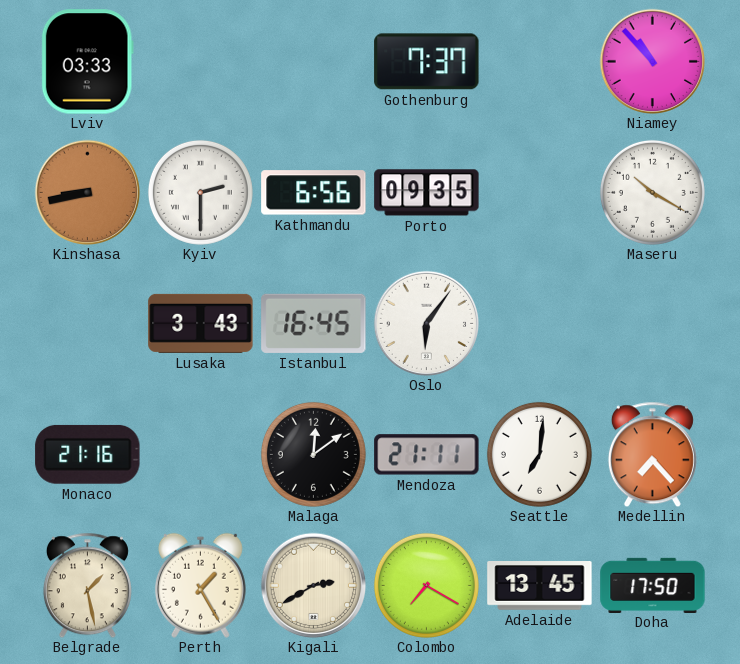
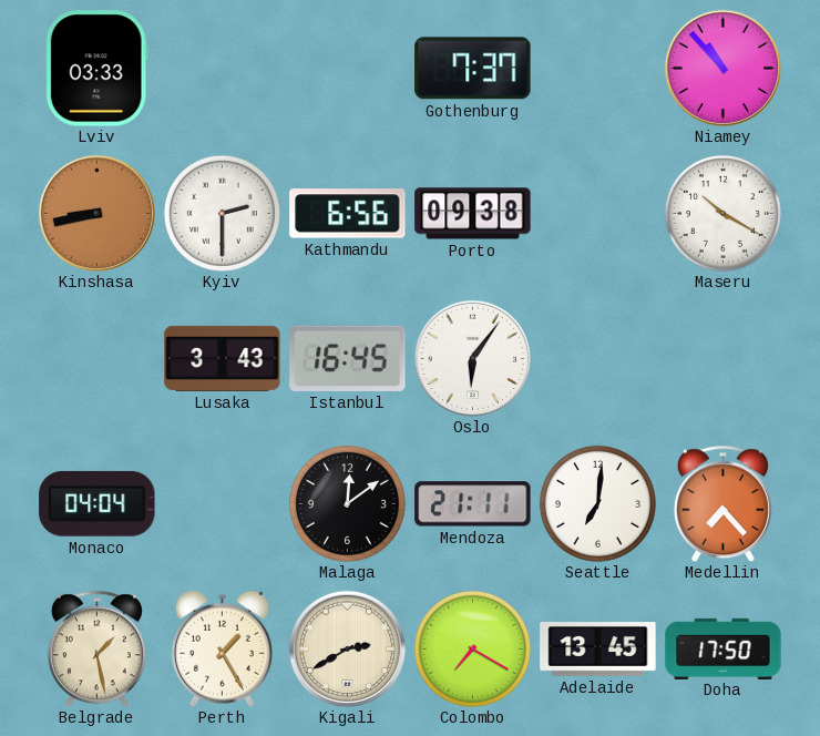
Porto: 09:35 -> 09:38 (473, 214)
Monaco: 21:16 -> 04:04 (98, 503)
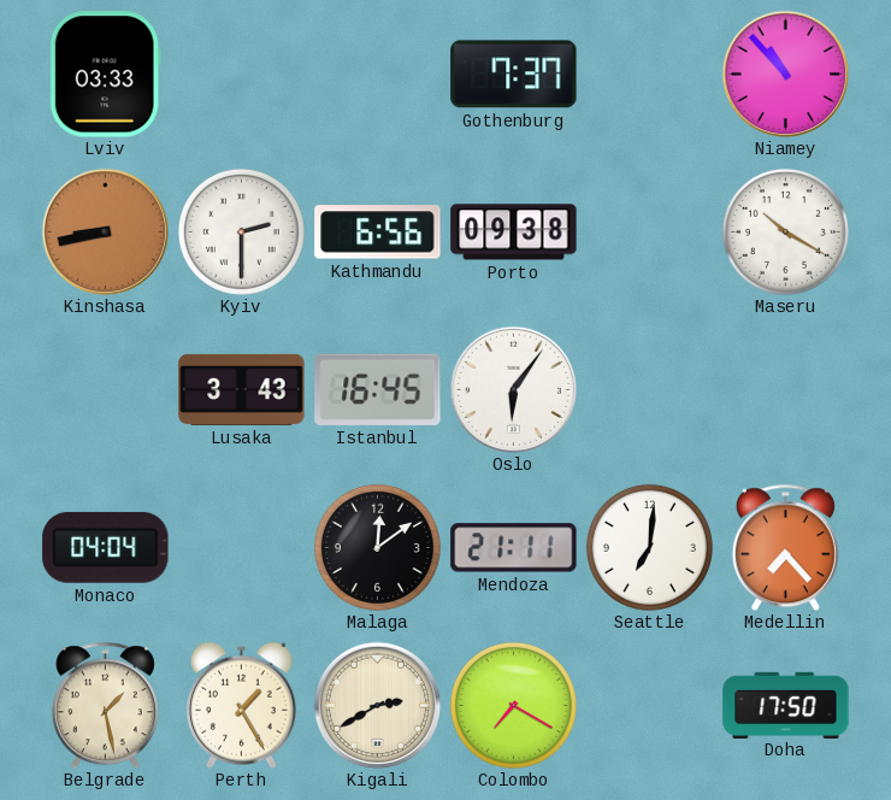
Adelaide: 13:45 -> none (598, 650)
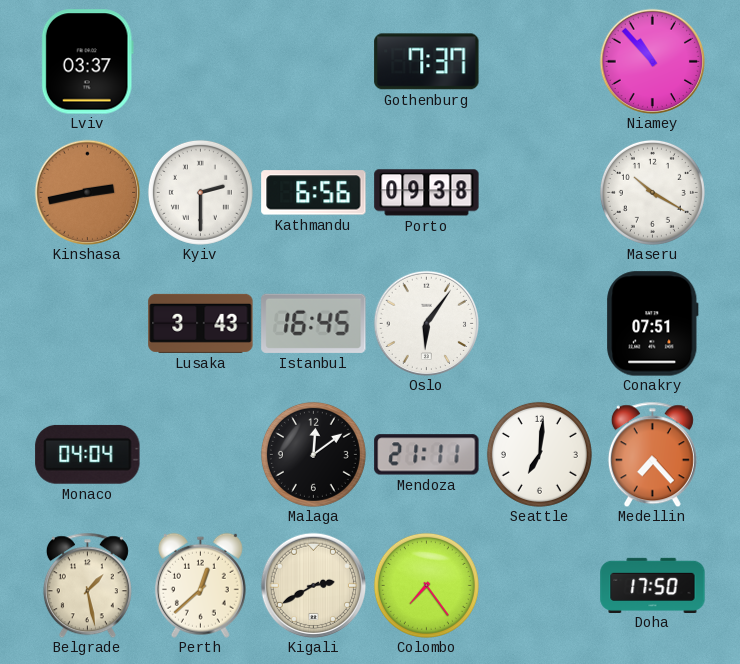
Lviv: 03:33 -> 03:37 (87, 62)
Kinshasa: 8:43 -> 2:43 (87, 192)
Conakry: none -> 07:51 (653, 324)
Perth: 1:25 -> 12:38 (200, 585)
Colombo: 7:20 -> 7:24 (426, 585)
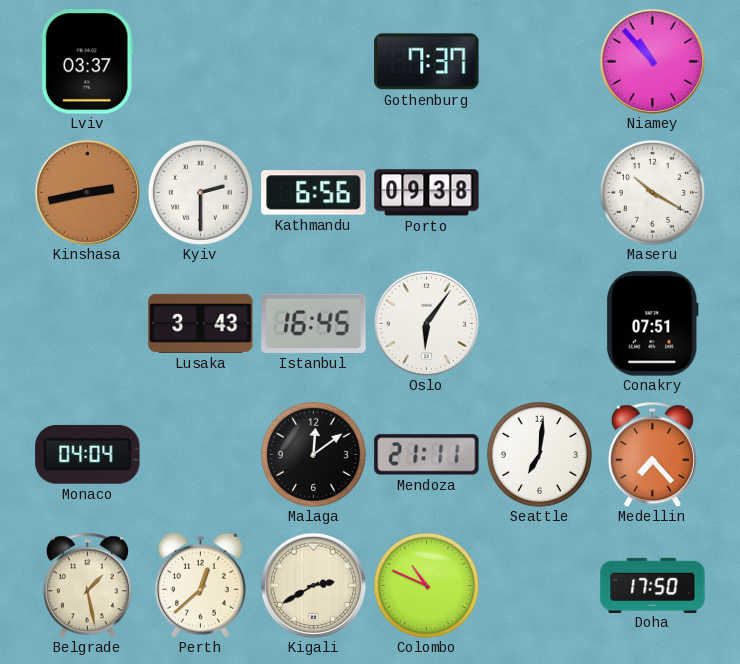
Colombo: 7:24 -> 10:49 (426, 585)
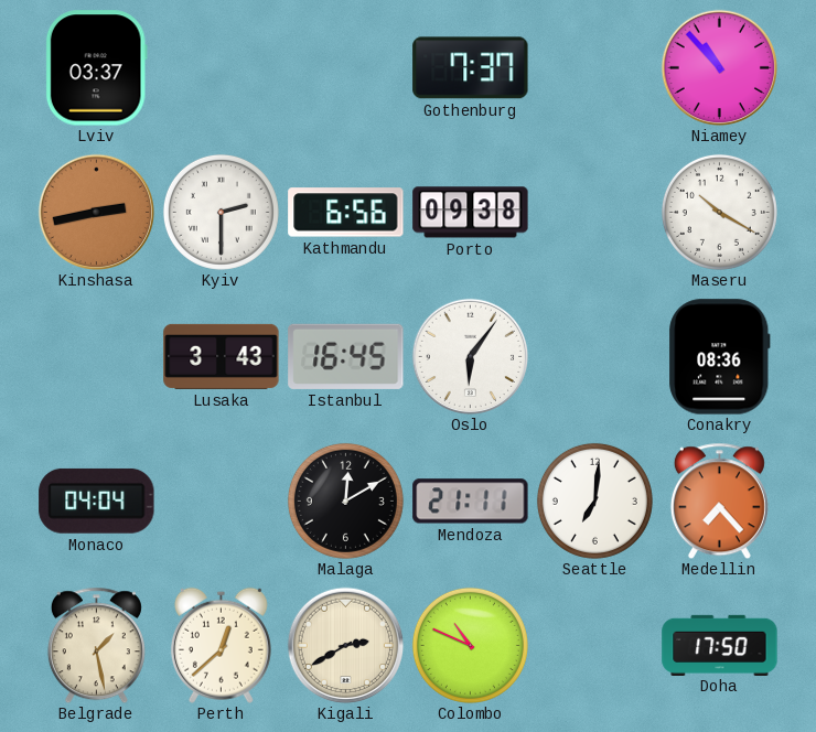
Conakry: 07:51 -> 08:36 (720, 357)
Malaga: 12:09 -> 12:10 (345, 500)
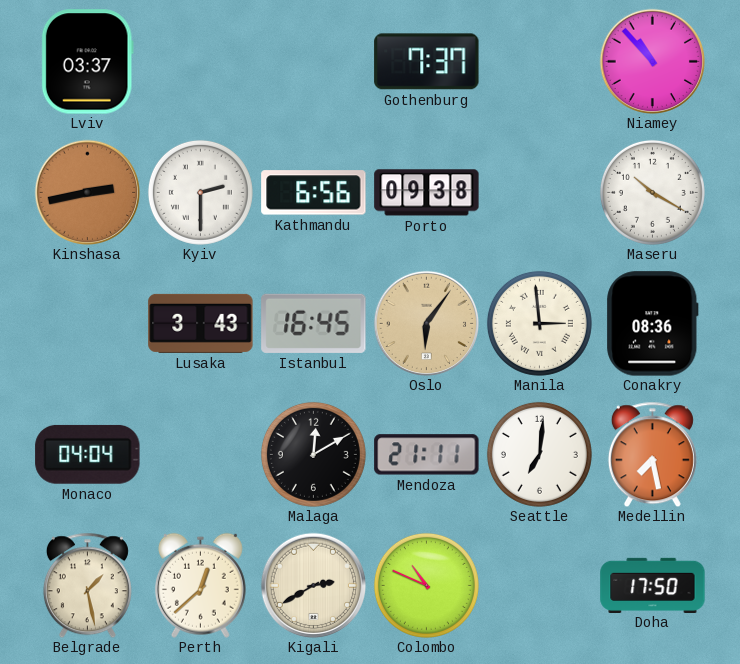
Oslo dial: white -> champagne (426, 323)
Manila: none -> 2:59 (539, 323)
Medellin: 7:23 -> 7:28 (652, 454)
